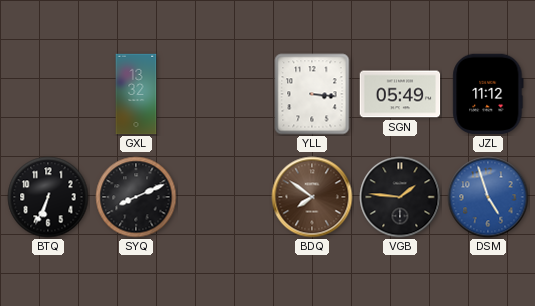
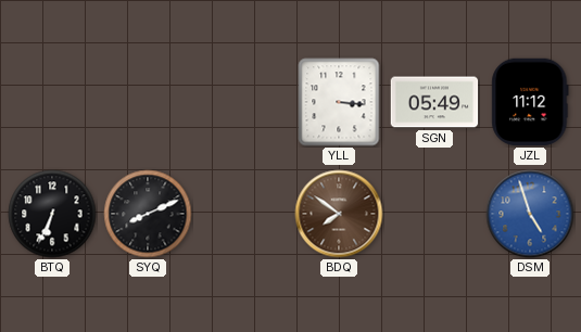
GXL: 13:32 -> none (136, 94)
VGB: 1:46 -> none (400, 197)
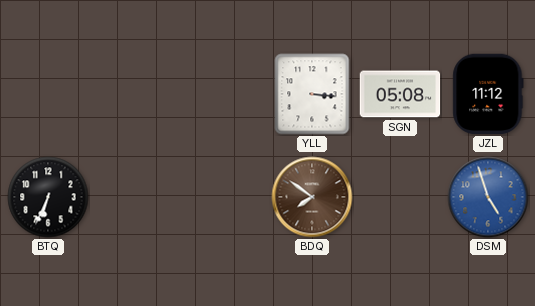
SGN: 05:49 -> 05:08 (400, 94)
SYQ: 8:11 -> none (148, 214)
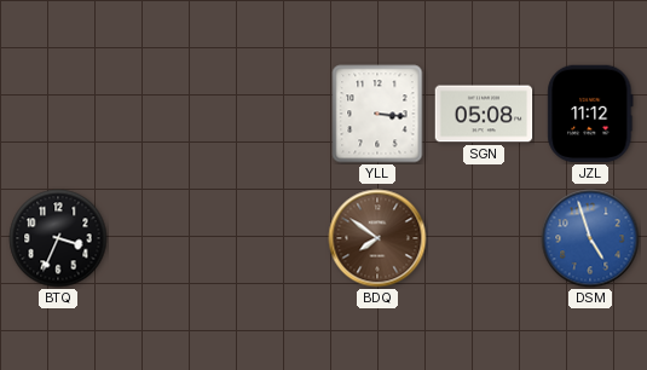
BTQ: 6:34 -> 3:34 (58, 238)
